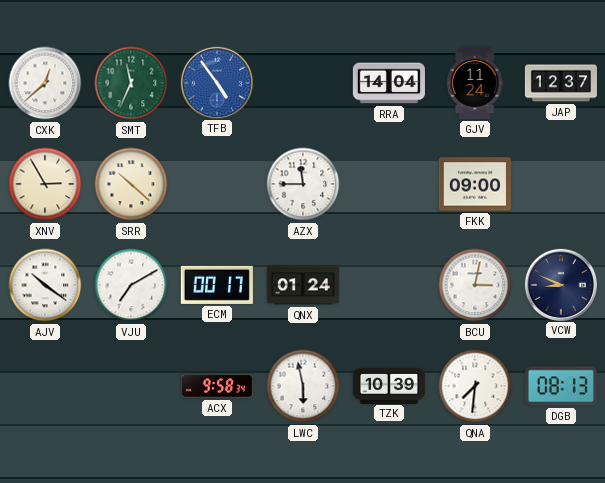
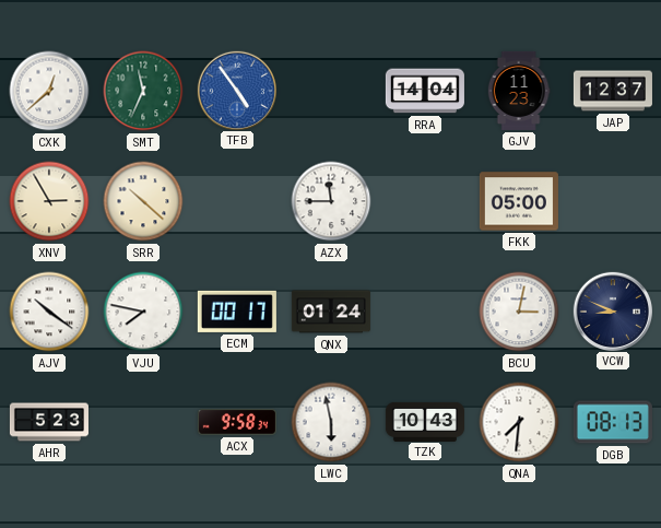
GJV: 11:24 -> 11:23 (519, 91)
FKK: 09:00 -> 05:00 (519, 201)
VJU: 7:10 -> 7:47 (143, 312)
AHR: none -> 5:23 (49, 422)
TZK: 10:39 -> 10:43 (425, 421)
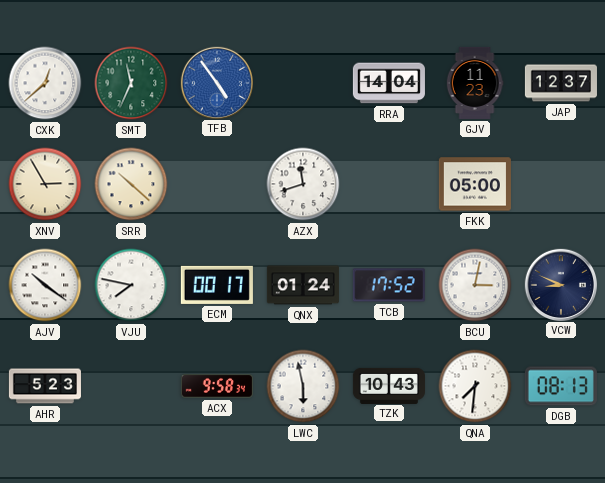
AZX: 11:45 -> 11:42 (303, 184)
TCB: none -> 17:52 (389, 285)
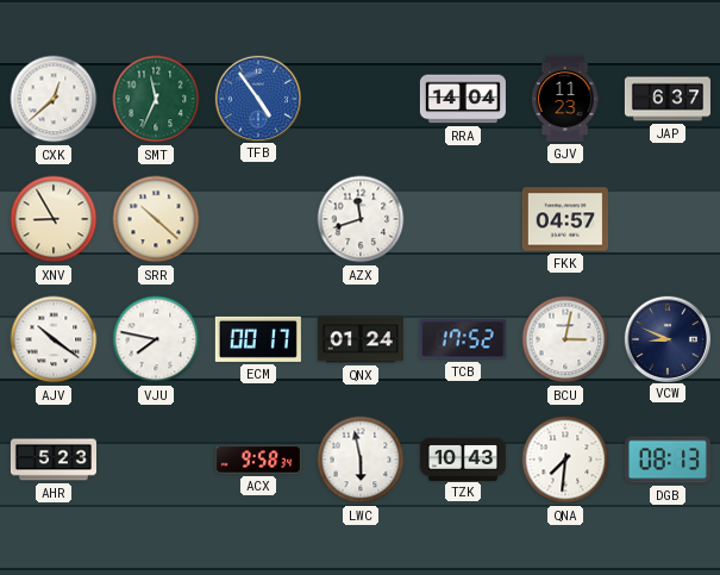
JAP: 12:37 -> 6:37 (668, 99)
XNV: 2:55 -> 8:55 (54, 219)
FKK: 05:00 -> 04:57 (565, 219)
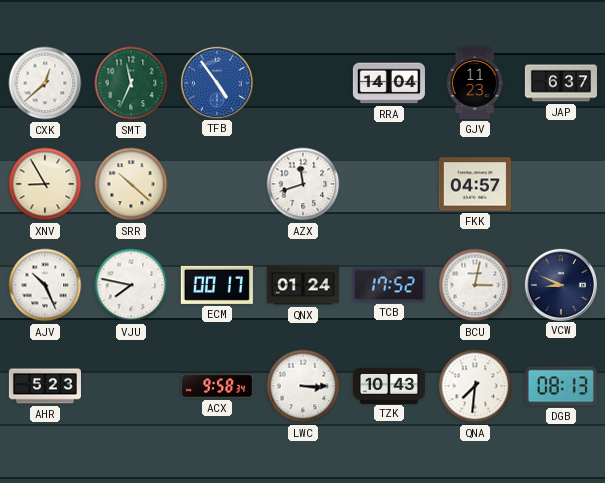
AJV: 10:21 -> 10:26 (45, 285)
LWC: 5:58 -> 3:15 (303, 386)
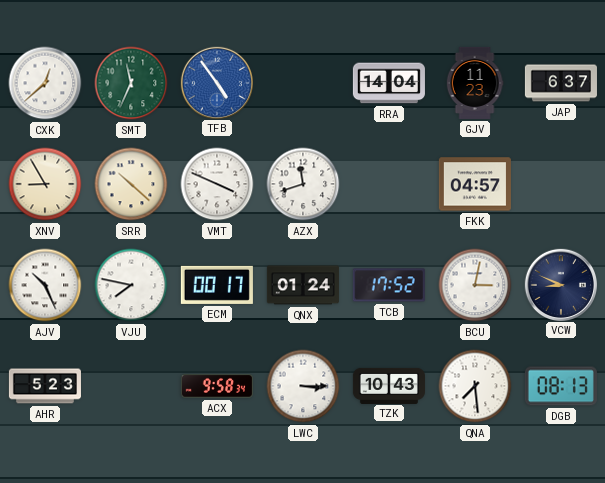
VMT: none -> 3:49 (217, 184)
QNA: 7:31 -> 7:29 (475, 386)
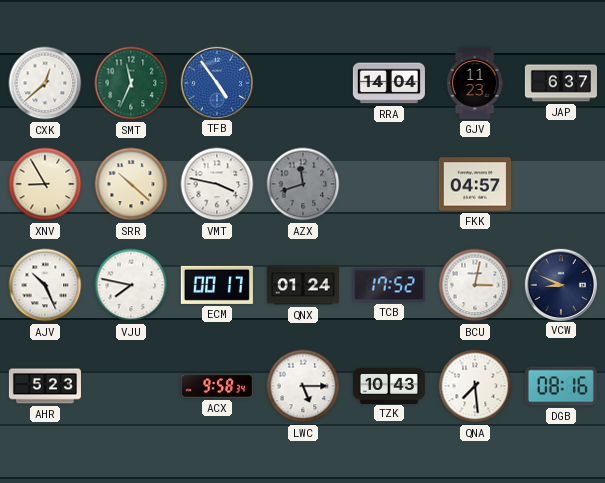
VMT: 3:49 -> 3:47 (217, 184)
AZX dial: white -> grey (303, 184)
LWC: 3:15 -> 5:15 (303, 386)
DGB: 08:13 -> 08:16 (561, 386)
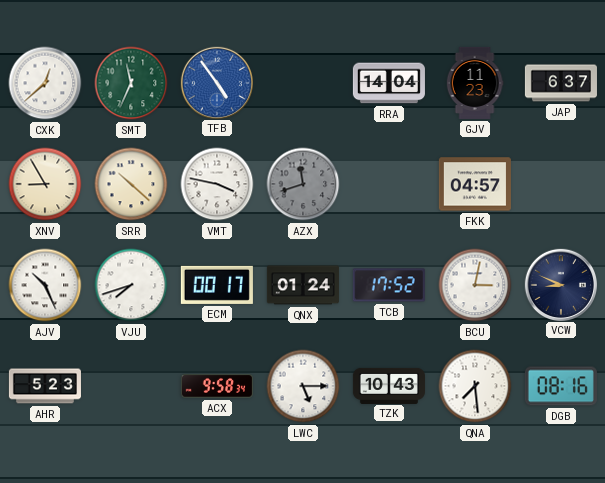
VJU: 7:47 -> 7:42 (131, 285)
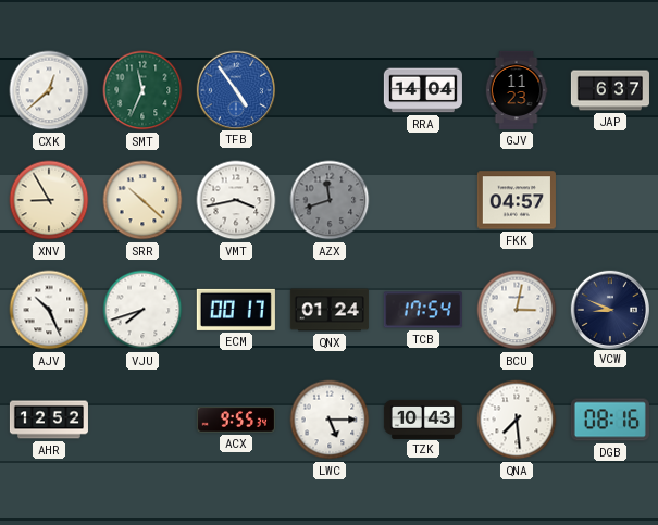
VMT: 3:47 -> 3:43 (236, 200)
TCB: 17:52 -> 17:54 (423, 310)
AHR: 5:23 -> 12:52 (49, 420)
ACX: 9:58 -> 9:55 (236, 420)
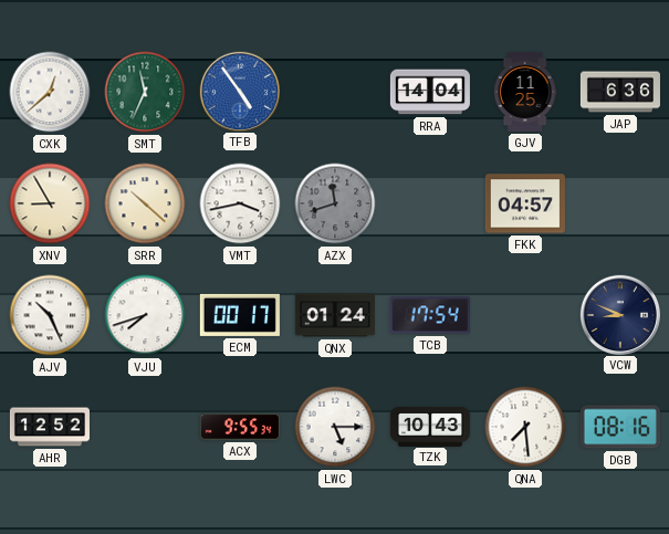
GJV: 11:23 -> 11:25 (525, 92)
JAP: 6:37 -> 6:36 (620, 92)
BCU: 3:02 -> none (517, 310)
